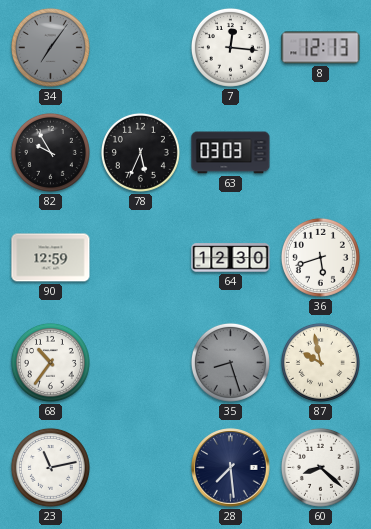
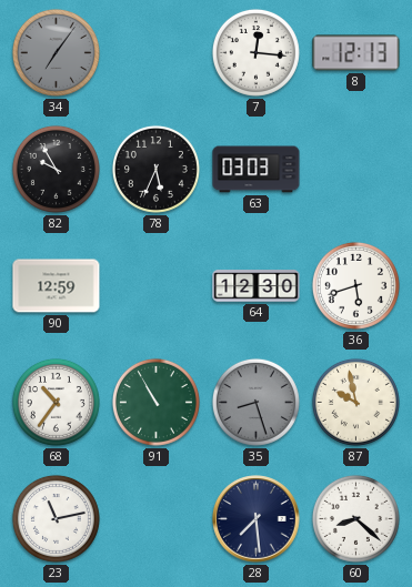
91: none -> 10:55 (155, 402)
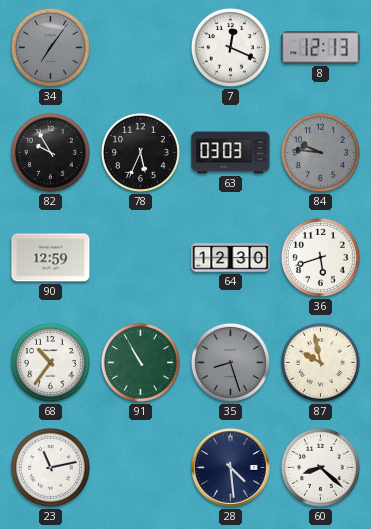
7: 12:16 -> 12:19 (230, 47)
84: none -> 9:46 (320, 152)
28: 7:29 -> 4:29 (231, 468)
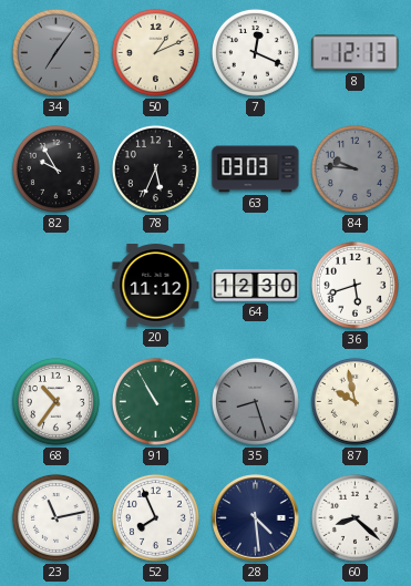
50: none -> 1:11 (155, 52)
90: 12:59 -> none (51, 258)
20: none -> 11:12 (156, 286)
52: none -> 7:56 (155, 517)
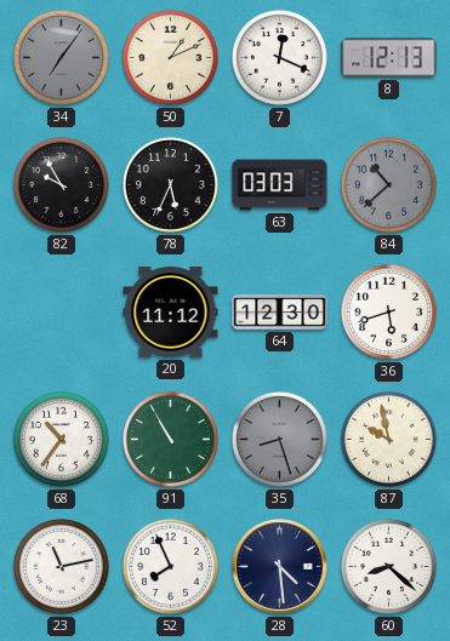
84: 9:46 -> 10:38 (388, 184)
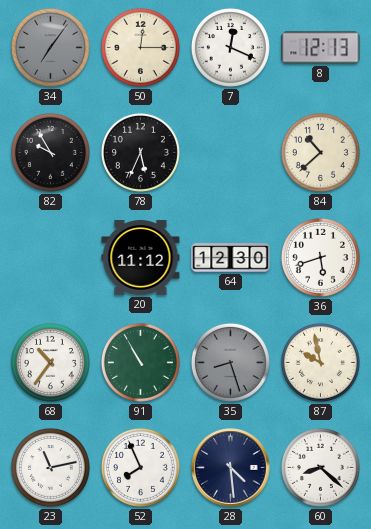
50: 1:11 -> 12:15 (140, 47)
63: 03:03 -> none (280, 185)
84 dial: grey -> cream (320, 152)
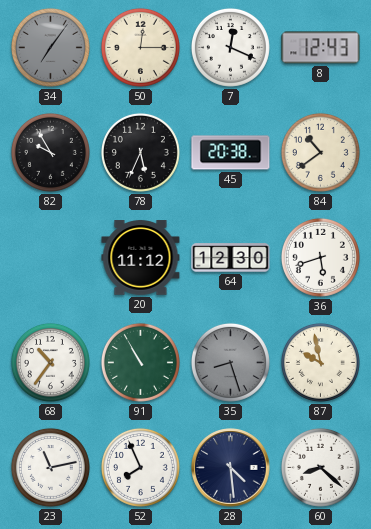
8: 12:13 -> 12:43 (321, 48)
45: none -> 20:38 (231, 153)
84: 10:38 -> 10:39 (320, 152)
